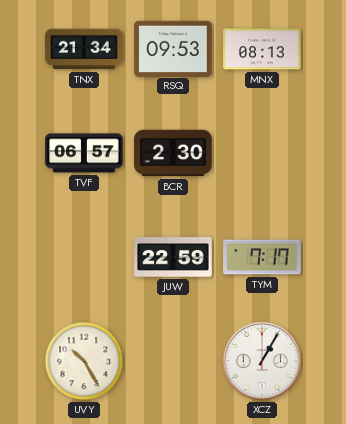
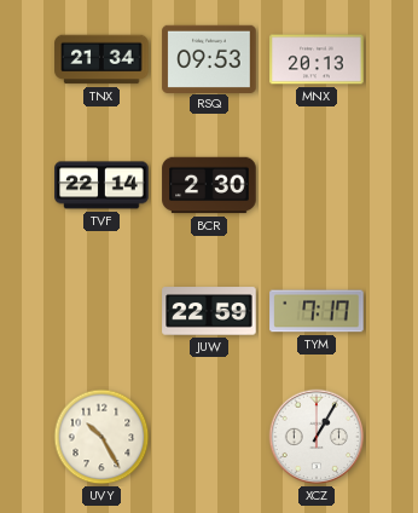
MNX: 08:13 -> 20:13 (317, 59)
TVF: 06:57 -> 22:14 (101, 185)
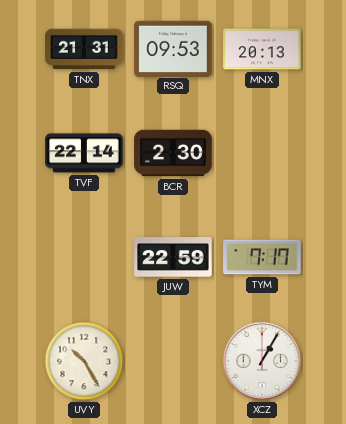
TNX: 21:34 -> 21:31 (84, 49)
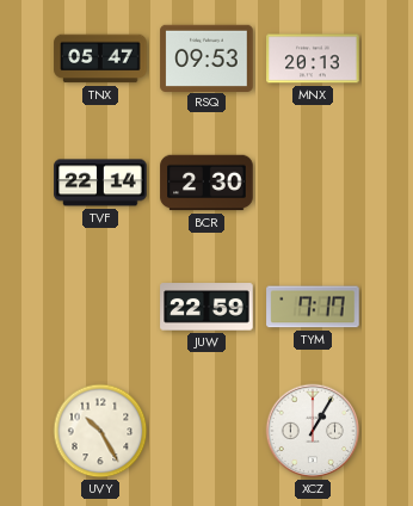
TNX: 21:31 -> 05:47 (100, 58)
